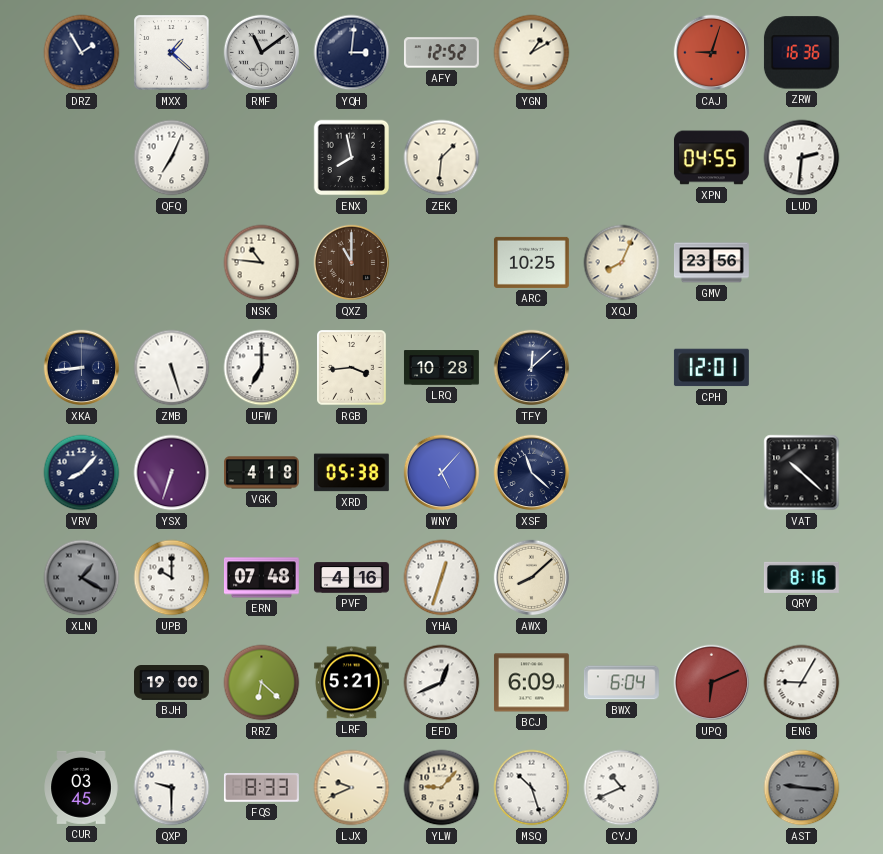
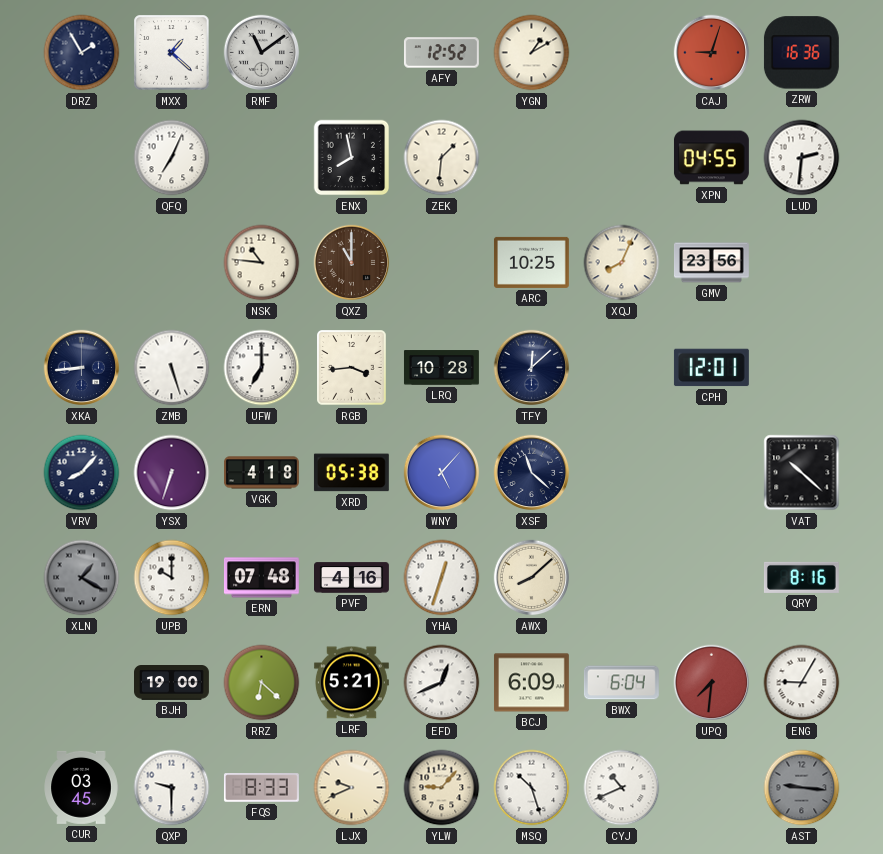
YQH: 3:01 -> none (352, 53)
UPQ: 6:11 -> 7:31 (712, 683)
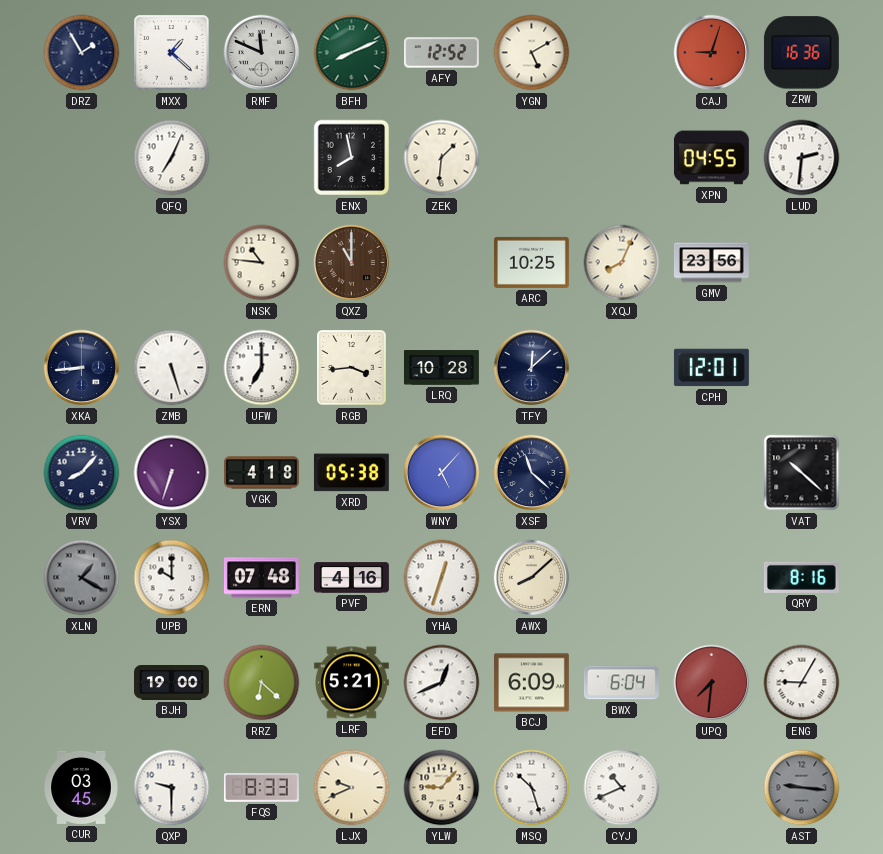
RMF: 11:09 -> 11:49 (262, 53)
BFH: none -> 8:11 (352, 53)
YGN: 1:10 -> 5:10 (532, 53)
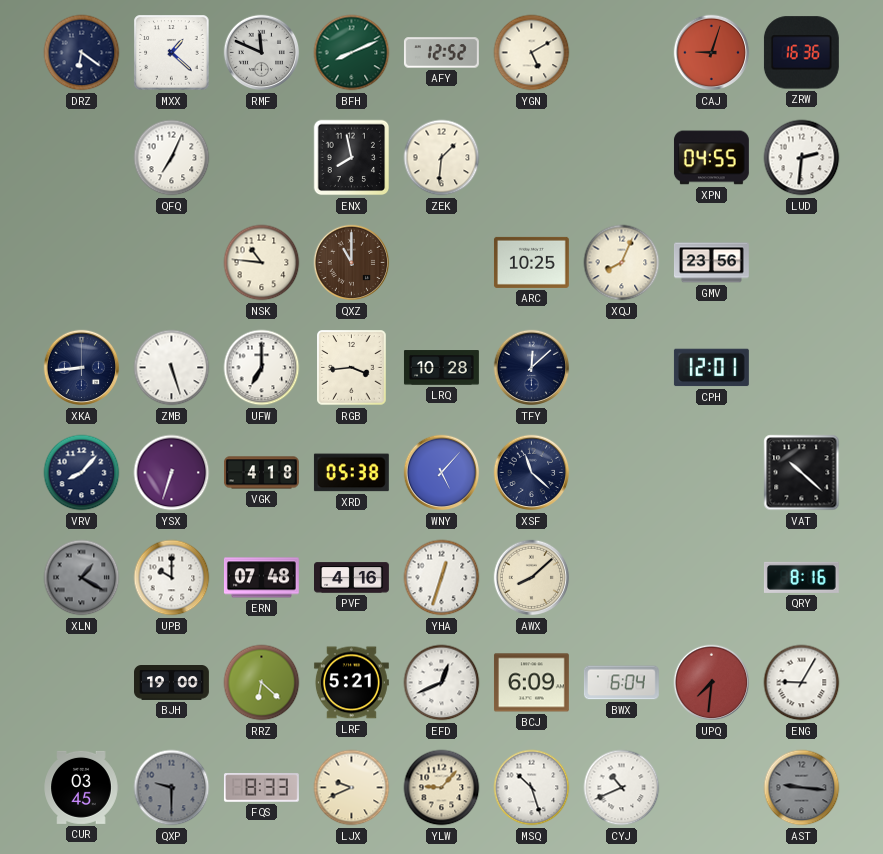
DRZ: 1:55 -> 6:21 (82, 53)
QXP dial: white -> grey (172, 788)
